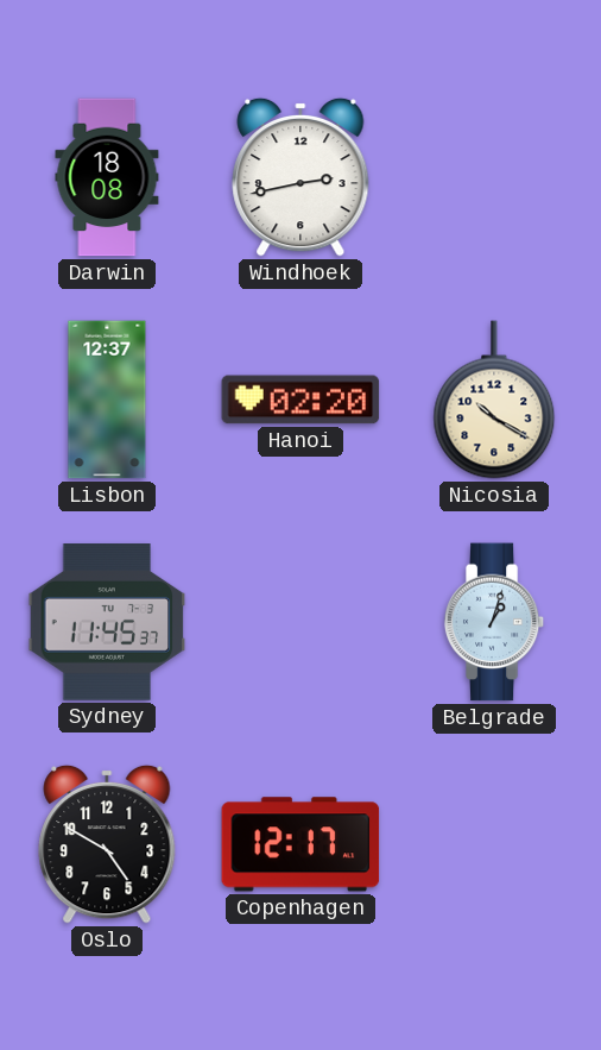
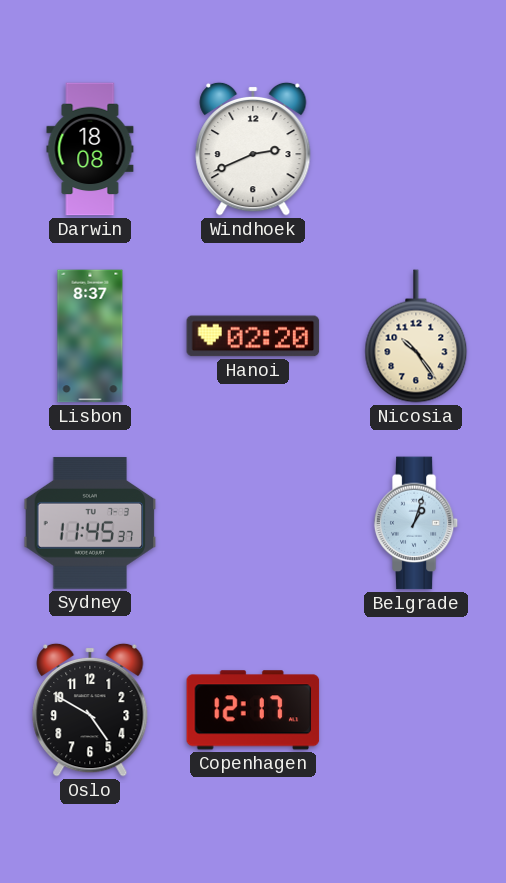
Windhoek: 2:43 -> 2:41 (253, 149)
Lisbon: 12:37 -> 8:37 (90, 336)
Nicosia: 10:20 -> 10:24 (416, 336)
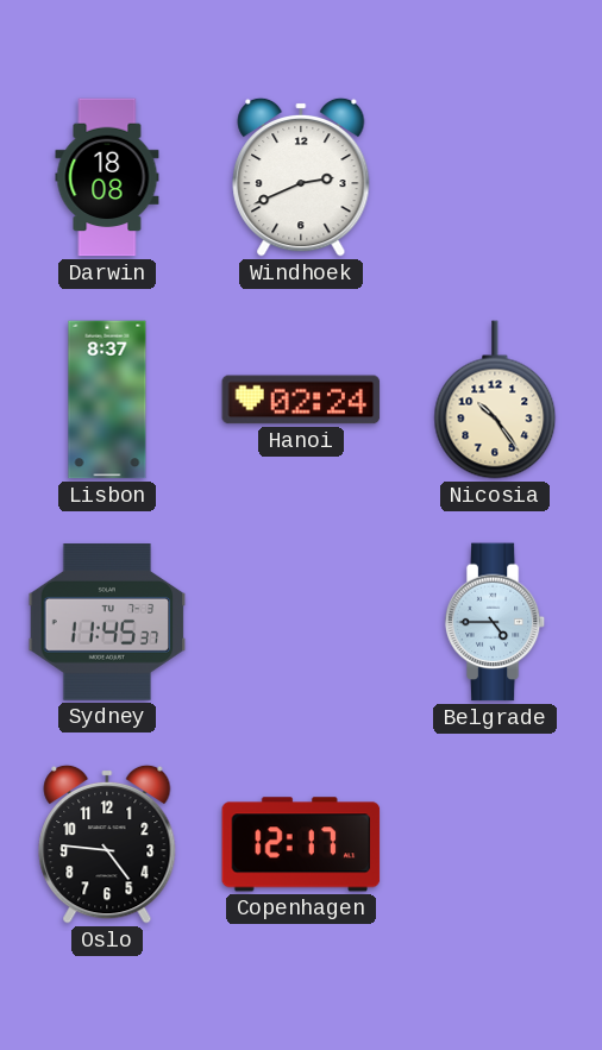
Hanoi: 02:20 -> 02:24 (301, 400)
Belgrade: 1:03 -> 4:45 (495, 622)
Oslo: 4:50 -> 4:46 (107, 844)
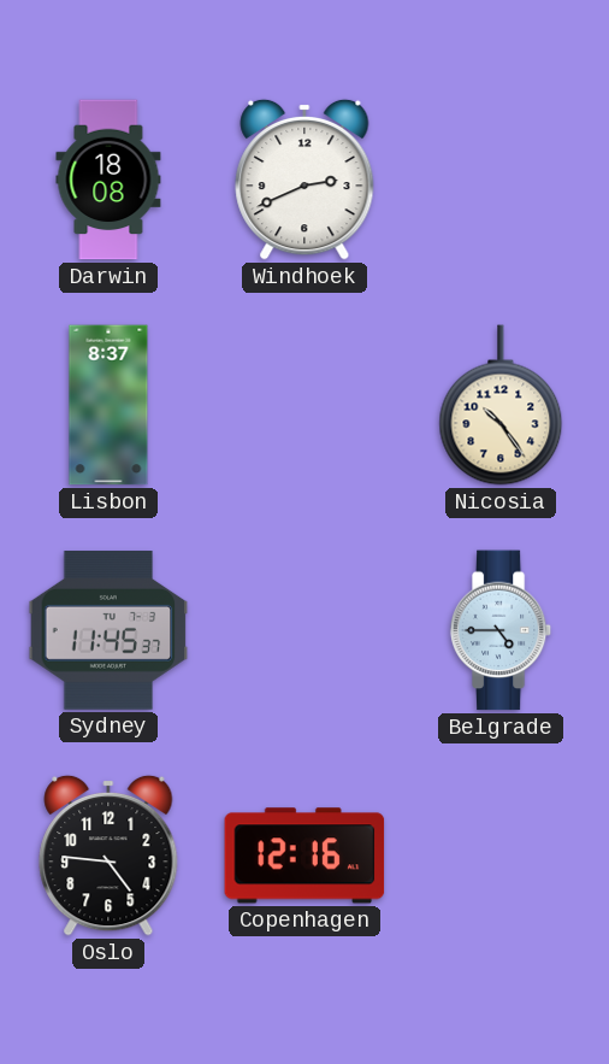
Hanoi: 02:24 -> none (301, 400)
Copenhagen: 12:17 -> 12:16 (304, 856)
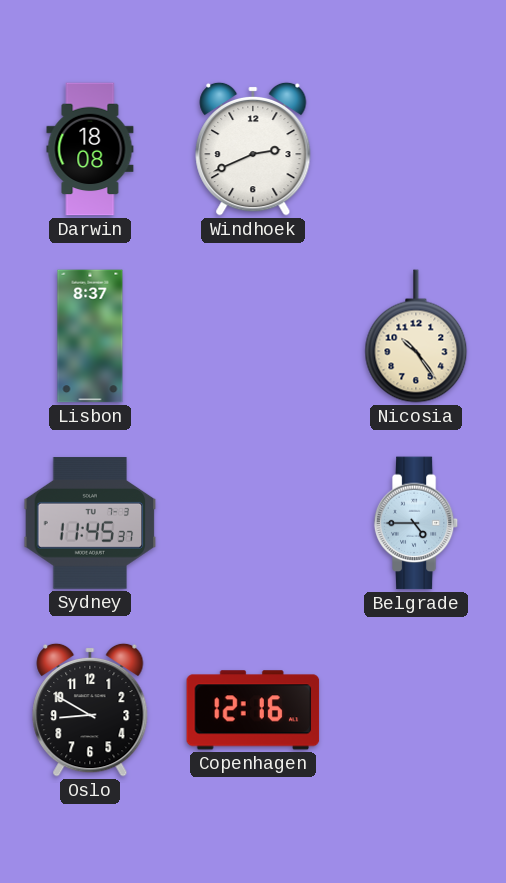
Oslo: 4:46 -> 8:50 (90, 710)
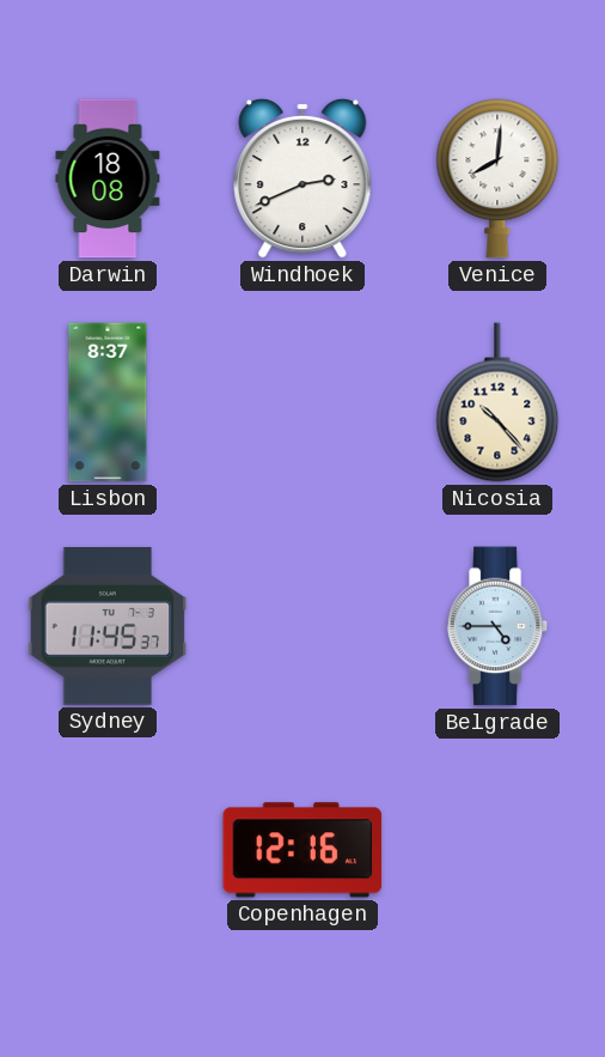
Venice: none -> 8:01 (497, 178)
Nicosia: 10:24 -> 10:23 (497, 402)
Oslo: 8:50 -> none (90, 710)
